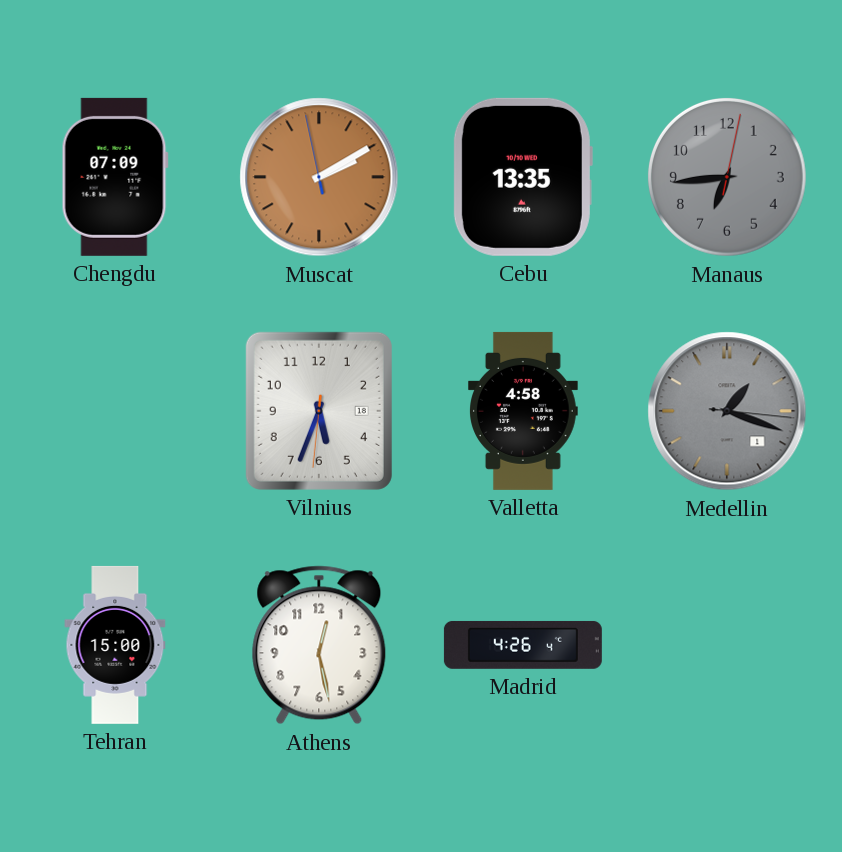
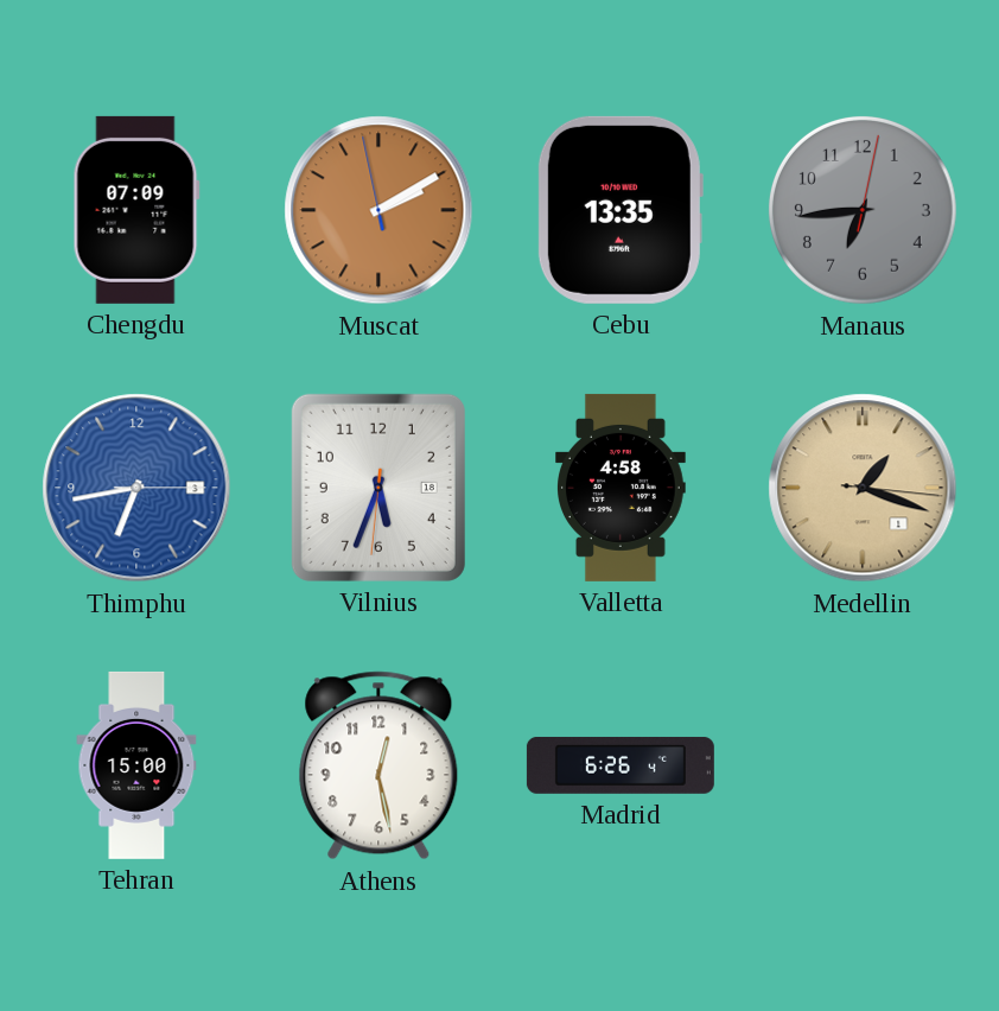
Thimphu: none -> 6:43 (136, 488)
Medellin dial: grey -> champagne (863, 488)
Madrid: 4:26 -> 6:26 (621, 765)
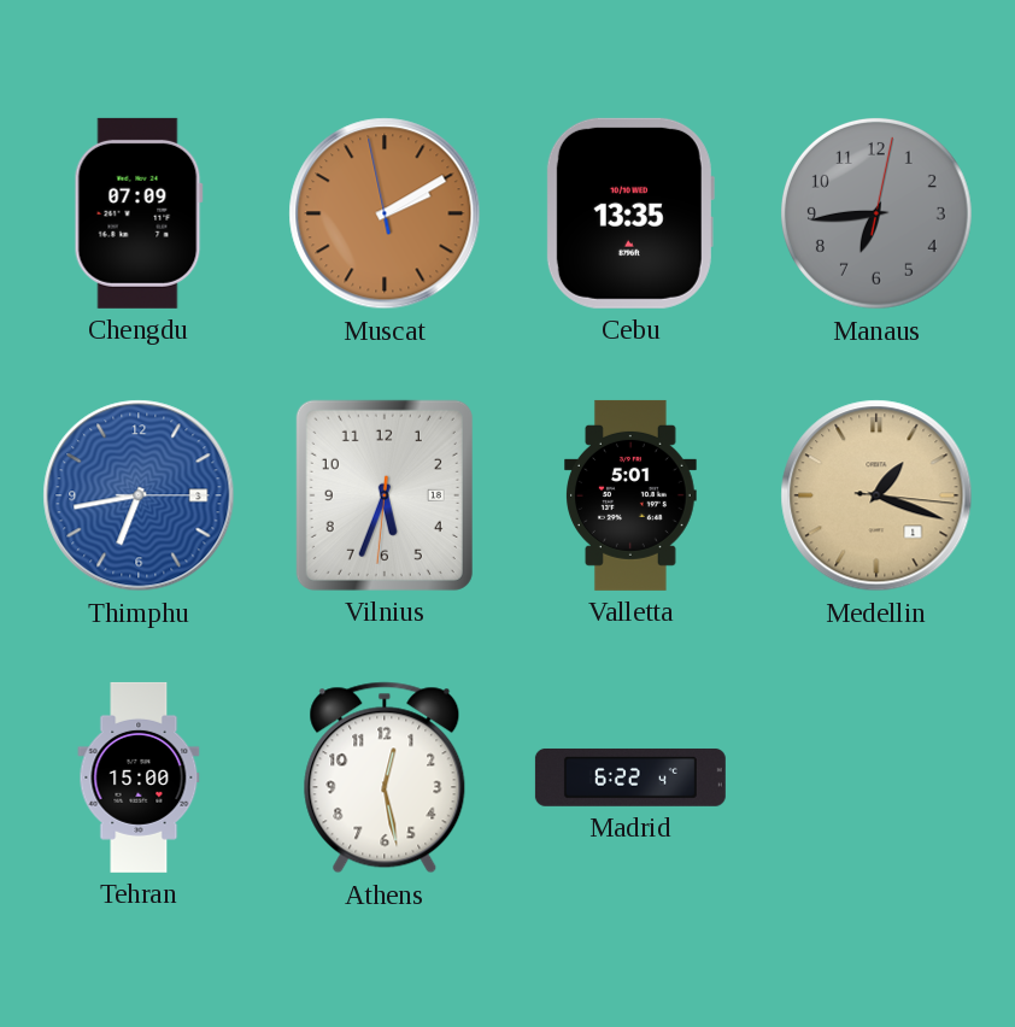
Valletta: 4:58 -> 5:01 (632, 495)
Madrid: 6:26 -> 6:22 (630, 777)
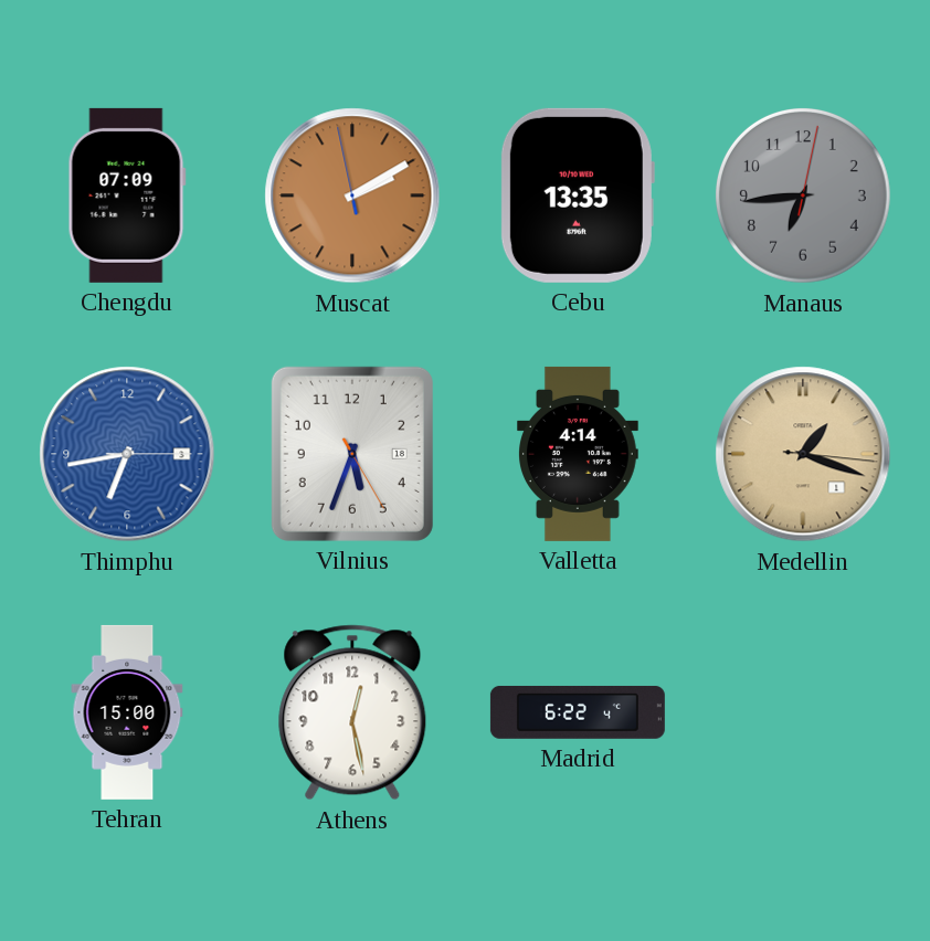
Vilnius: 5:33:31 -> 5:33:25 (352, 454)
Valletta: 5:01 -> 4:14 (579, 454)
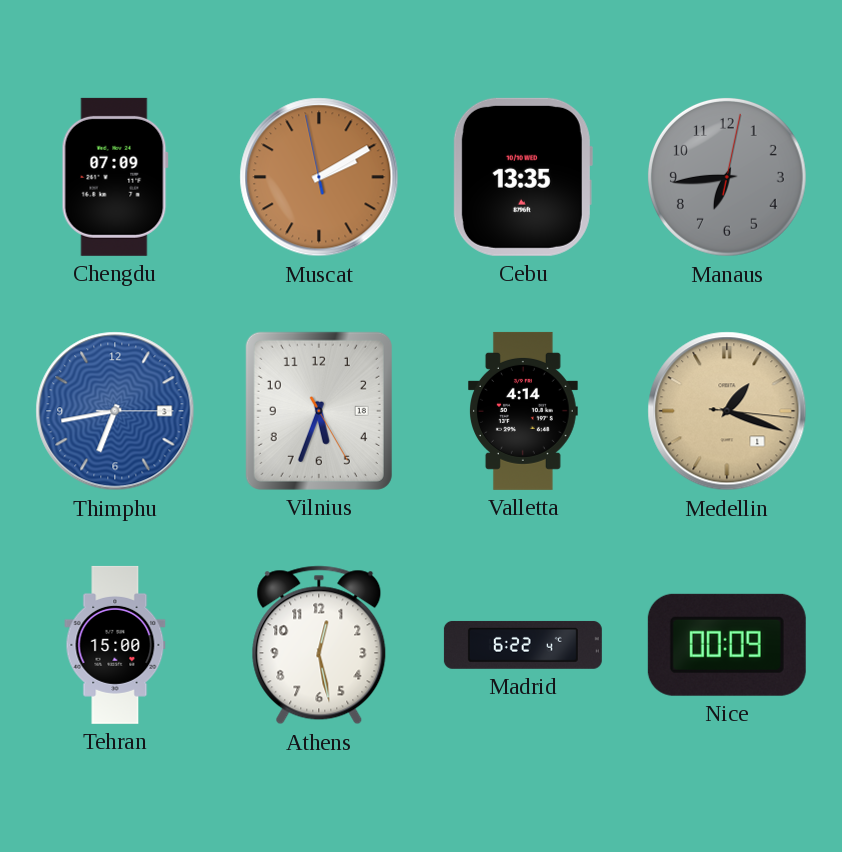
Nice: none -> 00:09 (727, 645)
